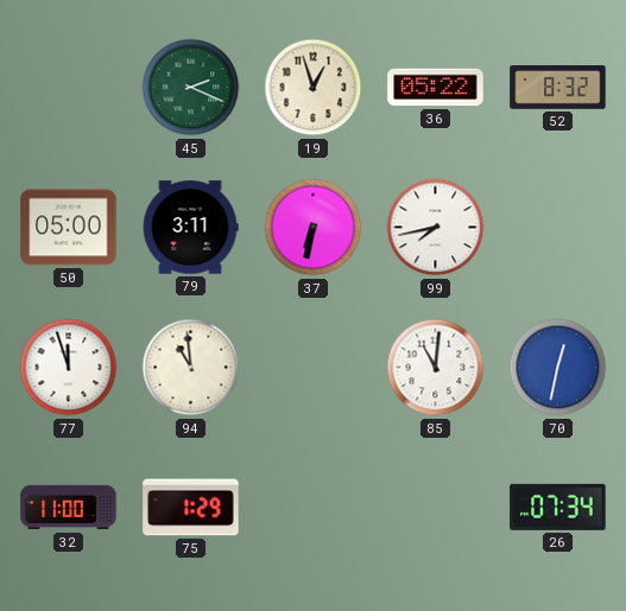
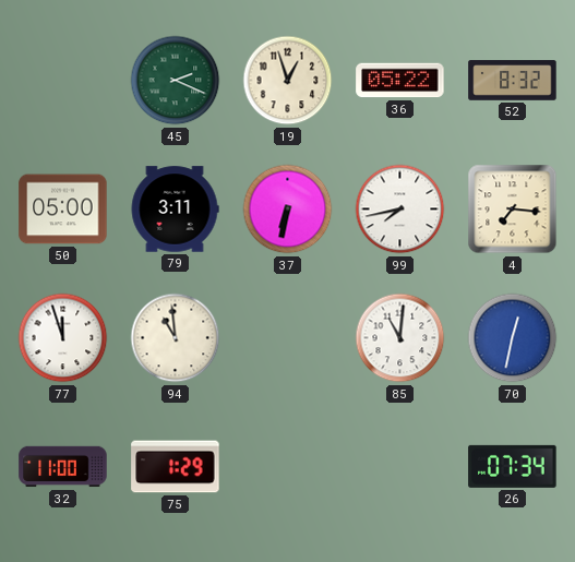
4: none -> 7:16 (513, 210)
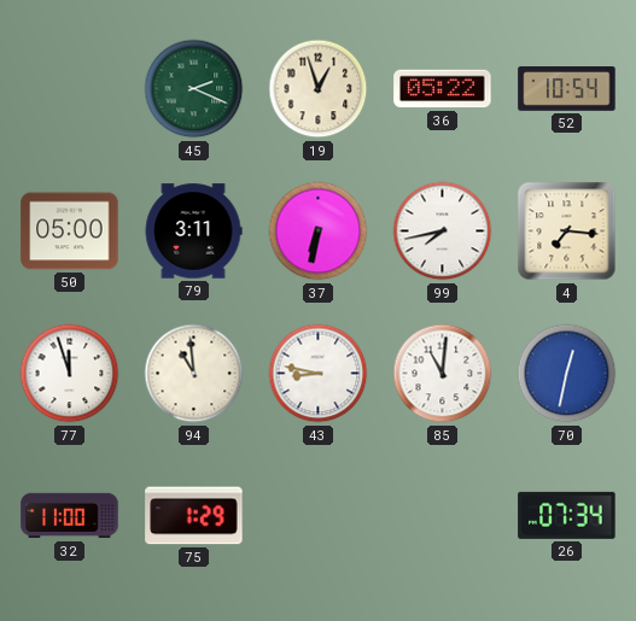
52: 8:32 -> 10:54 (567, 89)
43: none -> 8:47 (319, 374)
